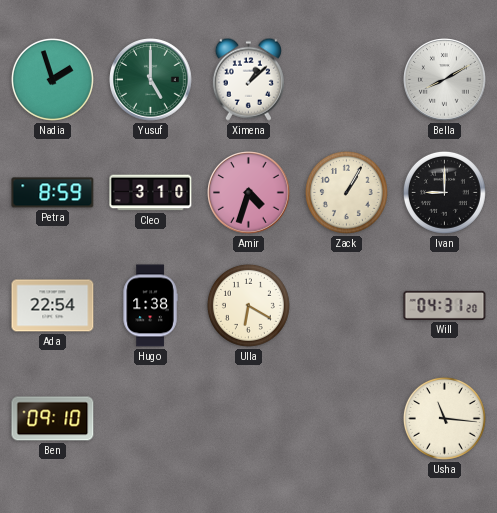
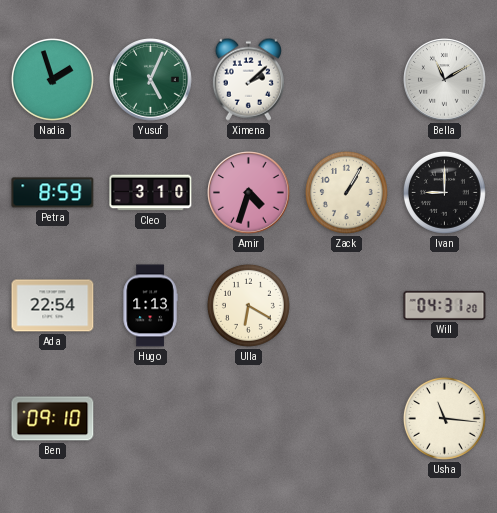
Yusuf: 5:00 -> 5:04 (151, 80)
Ximena: 1:08 -> 2:08 (248, 79)
Bella: 8:10 -> 11:10 (445, 80)
Hugo: 1:38 -> 1:13 (150, 306)
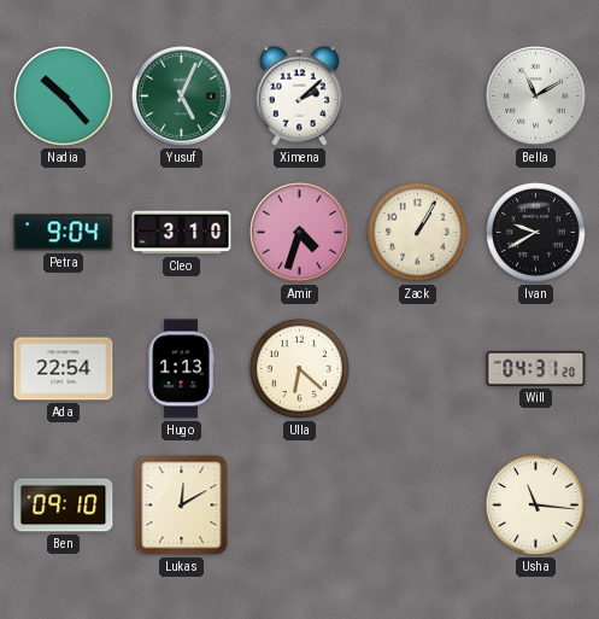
Nadia: 1:57 -> 10:23 (63, 95)
Petra: 8:59 -> 9:04 (64, 233)
Ivan: 9:00 -> 9:40 (535, 232)
Ulla: 6:20 -> 6:22 (299, 368)
Lukas: none -> 12:10 (182, 506)
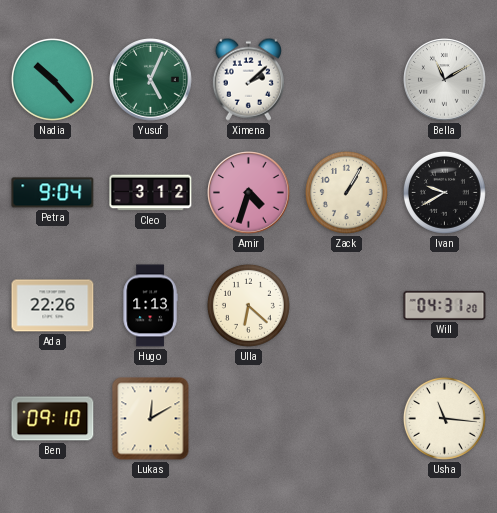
Cleo: 3:10 -> 3:12 (151, 193)
Ada: 22:54 -> 22:26 (53, 306)
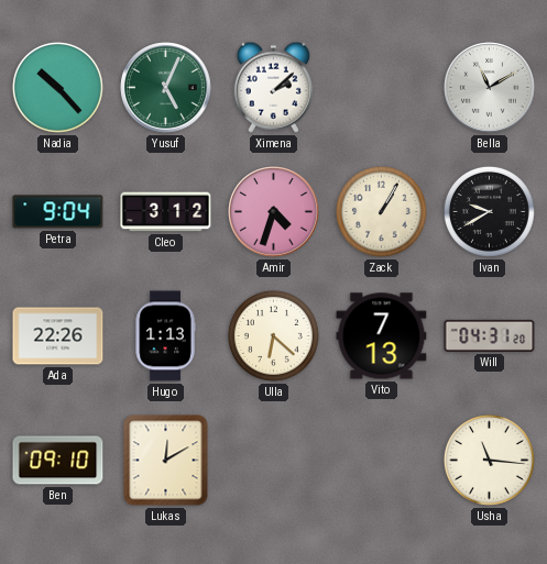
Vito: none -> 7:13 (382, 336)
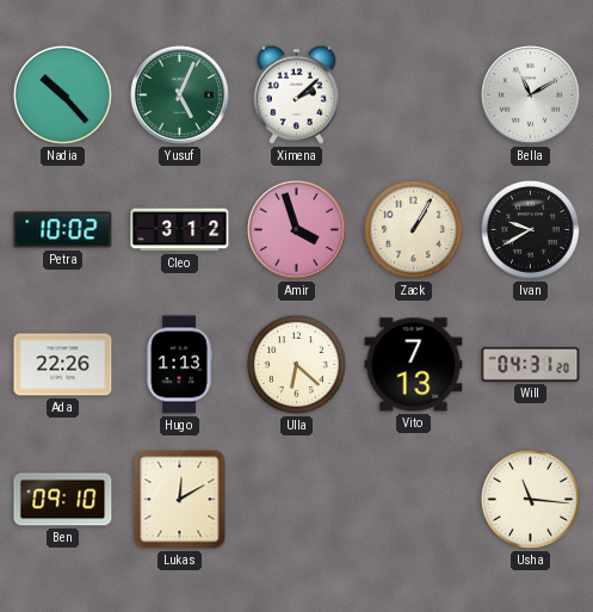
Petra: 9:04 -> 10:02 (63, 230)
Amir: 4:33 -> 3:57 (297, 230)
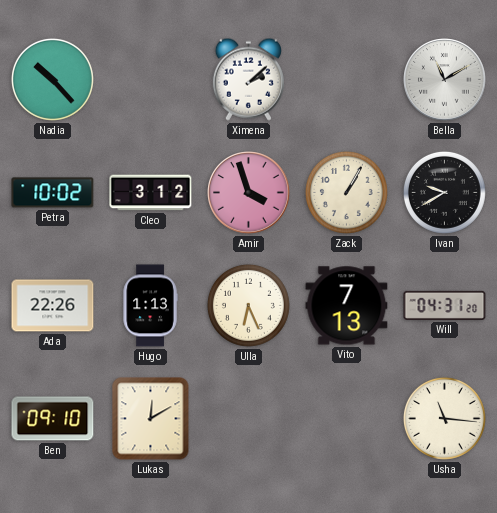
Yusuf: 5:04 -> none (180, 95)
Ulla: 6:22 -> 6:26 (248, 305)
